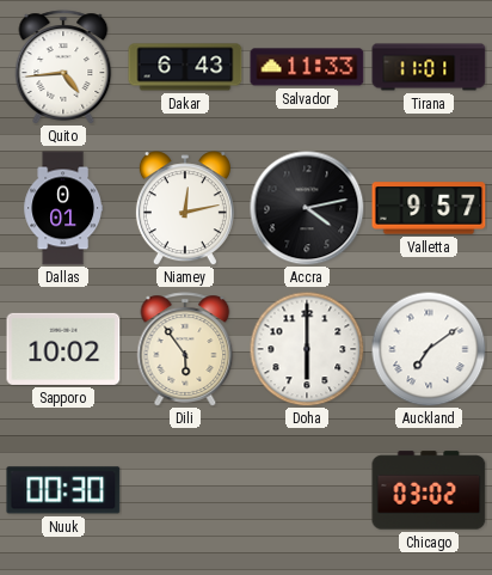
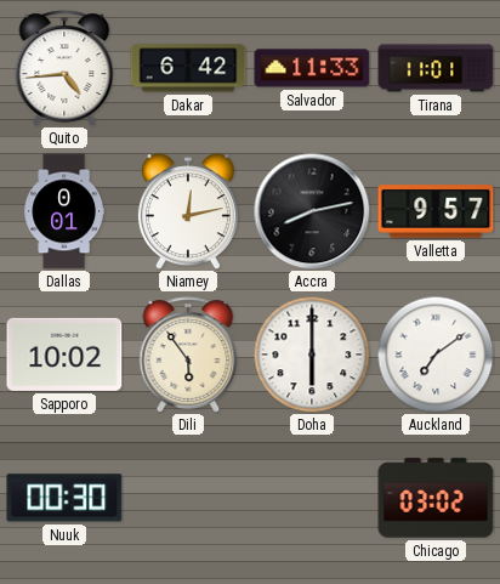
Dakar: 6:43 -> 6:42 (188, 68)
Accra: 4:13 -> 8:13 (312, 211)
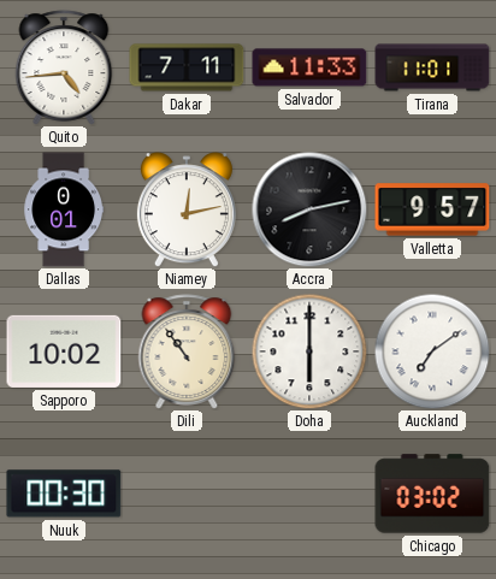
Dakar: 6:42 -> 7:11 (187, 67)
Dili: 5:54 -> 10:54 (187, 351)
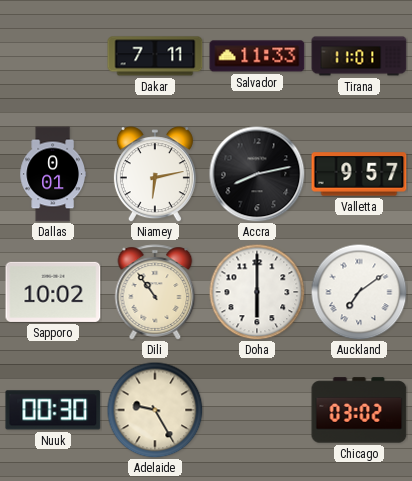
Quito: 4:44 -> none (64, 67)
Niamey: 12:13 -> 6:13 (155, 174)
Adelaide: none -> 9:25 (155, 410)
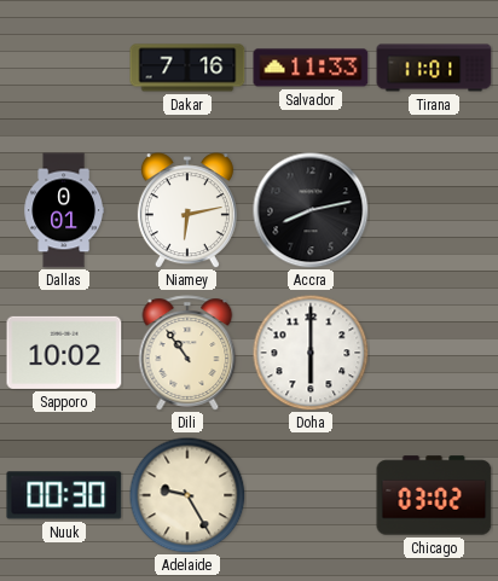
Dakar: 7:11 -> 7:16 (187, 68)
Valletta: 9:57 -> none (359, 174)
Auckland: 7:09 -> none (359, 292)
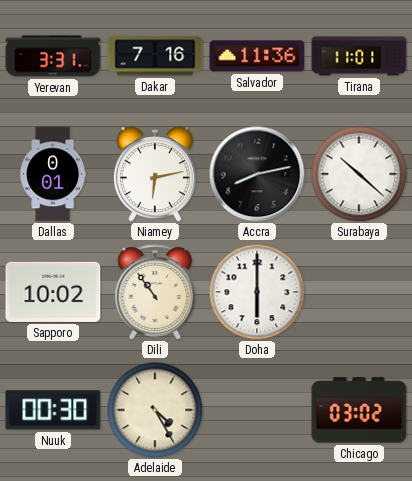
Yerevan: none -> 3:31 (53, 56)
Salvador: 11:33 -> 11:36 (257, 56)
Surabaya: none -> 10:22 (359, 174)
Adelaide: 9:25 -> 4:25 (155, 410)
